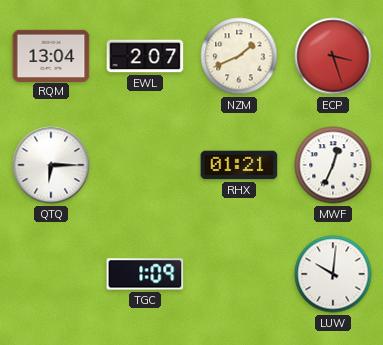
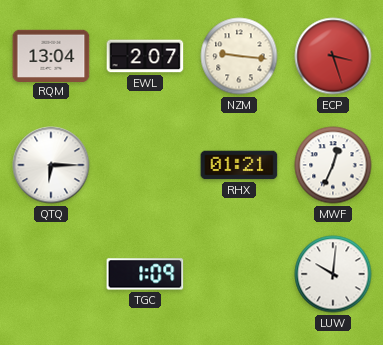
NZM: 1:41 -> 9:16 (239, 56)
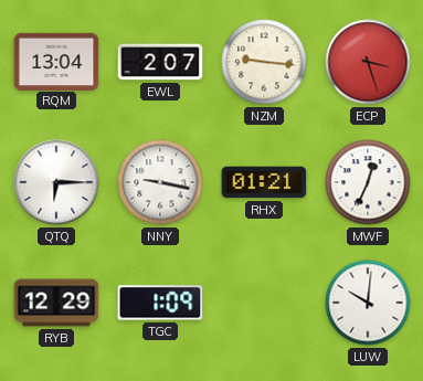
NNY: none -> 9:17 (160, 182)
RYB: none -> 12:29 (56, 303)
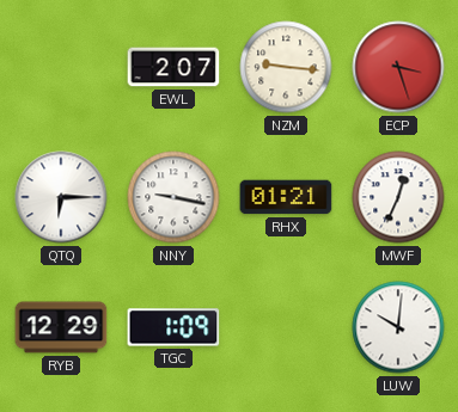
RQM: 13:04 -> none (56, 61)
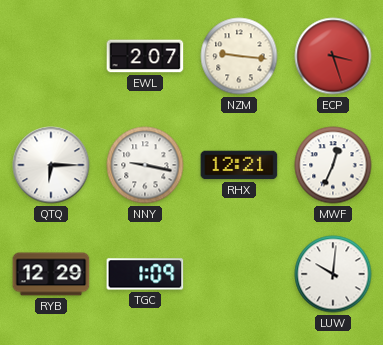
RHX: 01:21 -> 12:21 (239, 165)
